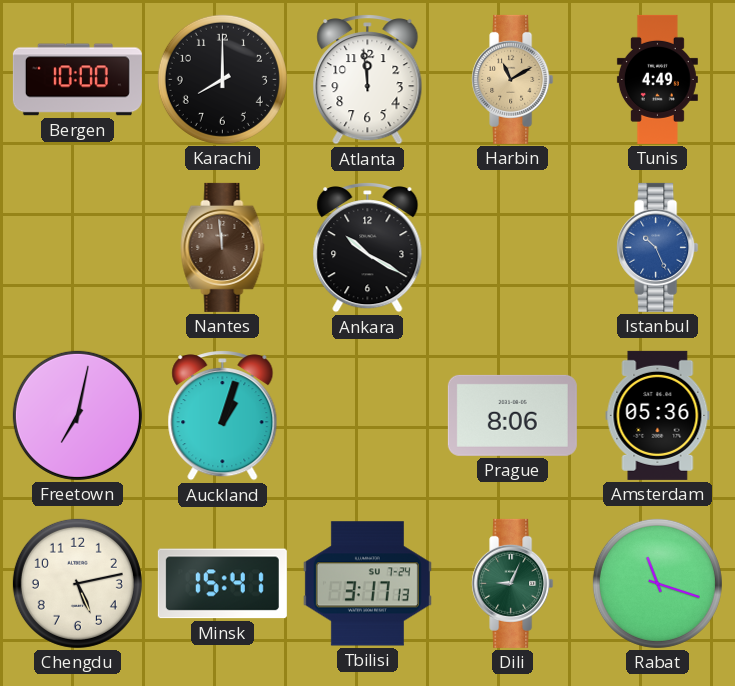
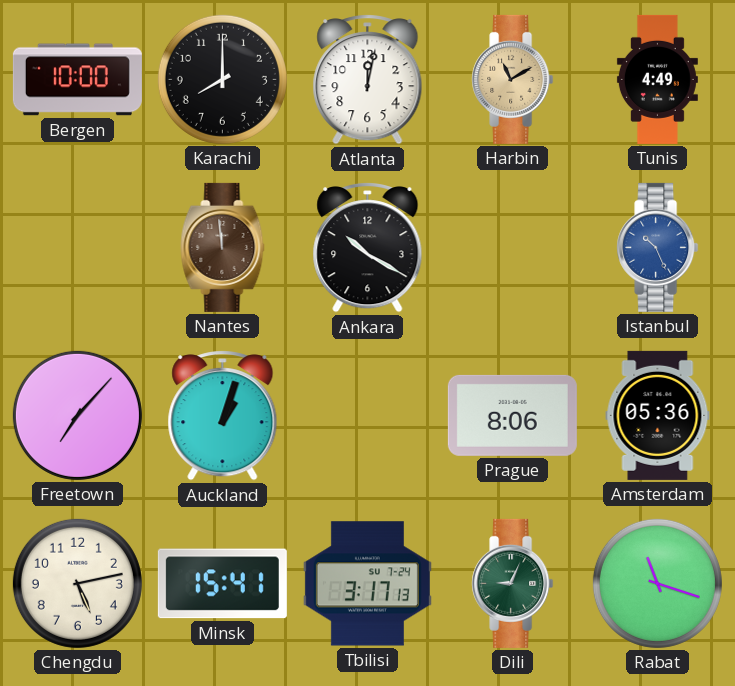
Atlanta: 11:59 -> 12:02 (368, 80)
Freetown: 7:02 -> 7:07 (77, 415)
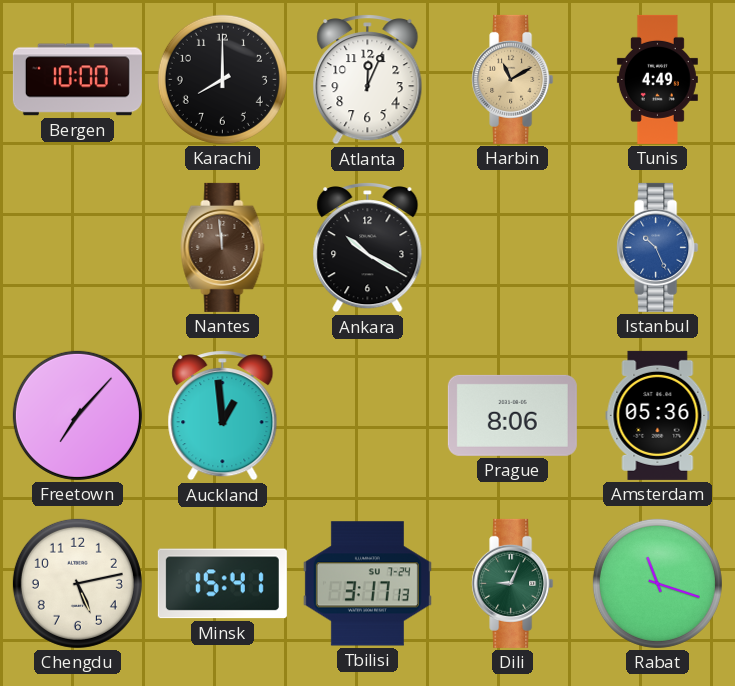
Atlanta: 12:02 -> 12:04 (368, 80)
Auckland: 1:03 -> 12:59 (223, 416)
